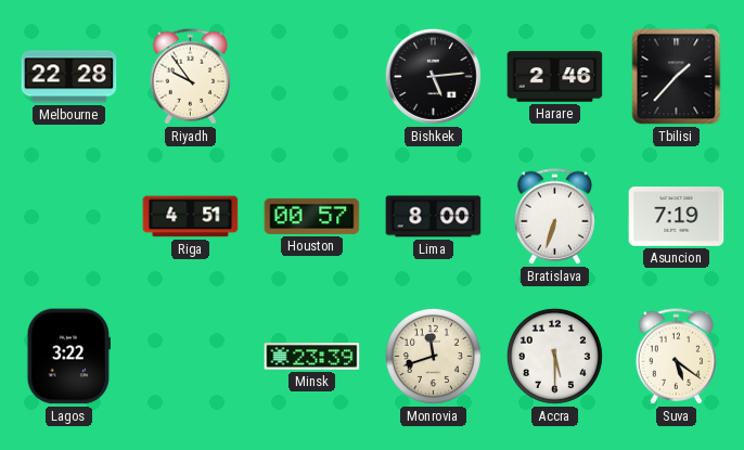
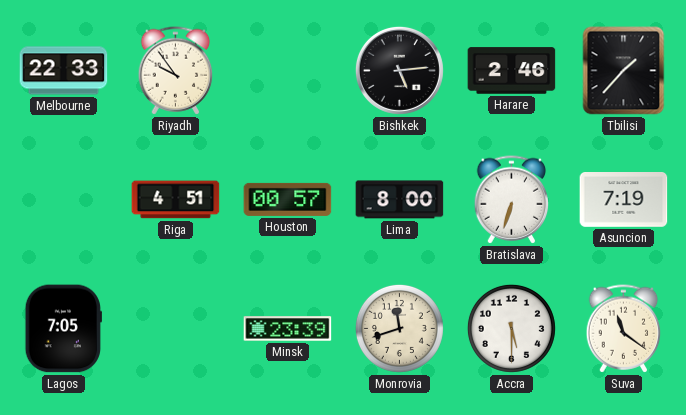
Melbourne: 22:28 -> 22:33 (64, 71)
Lagos: 3:22 -> 7:05 (63, 329)
Suva: 5:21 -> 11:21 (624, 329)
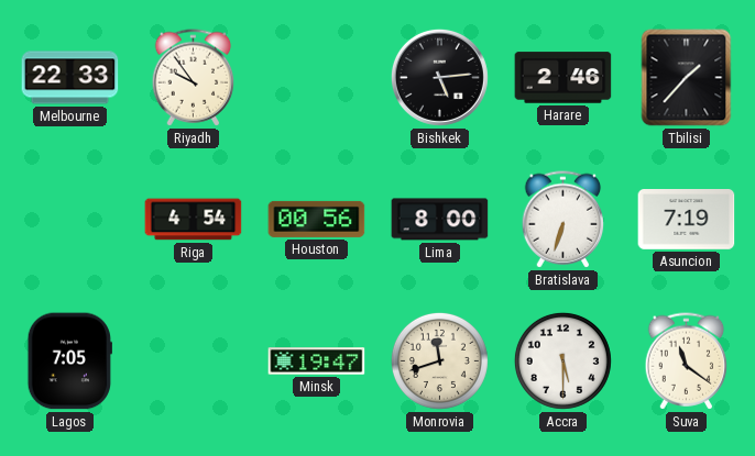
Riga: 4:51 -> 4:54 (194, 220)
Houston: 00:57 -> 00:56 (317, 219)
Minsk: 23:39 -> 19:47 (317, 362)
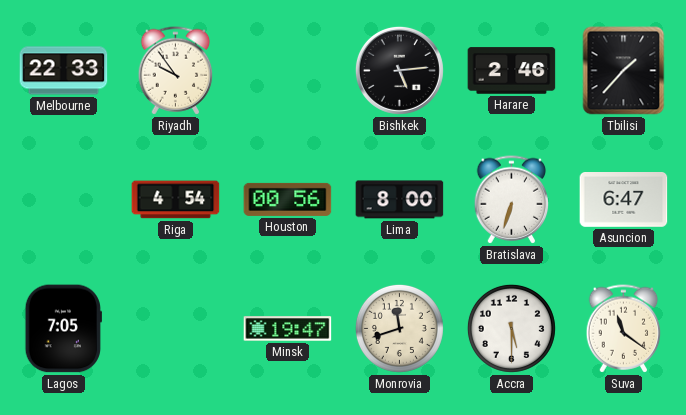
Asuncion: 7:19 -> 6:47 (624, 200)
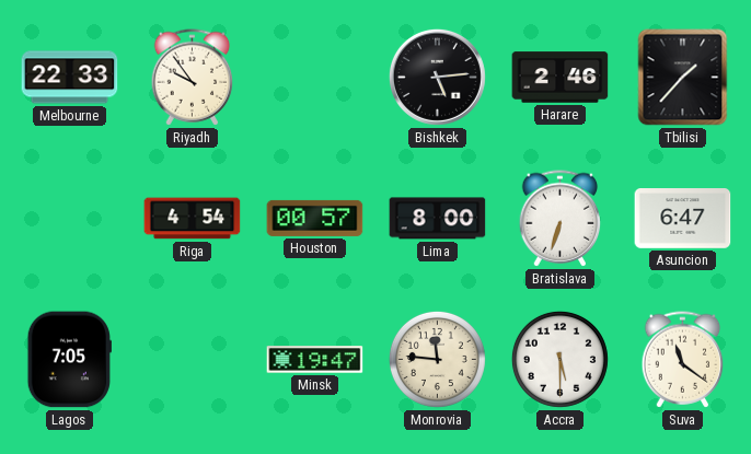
Houston: 00:56 -> 00:57 (315, 218)
Monrovia: 11:42 -> 11:46 (437, 359)
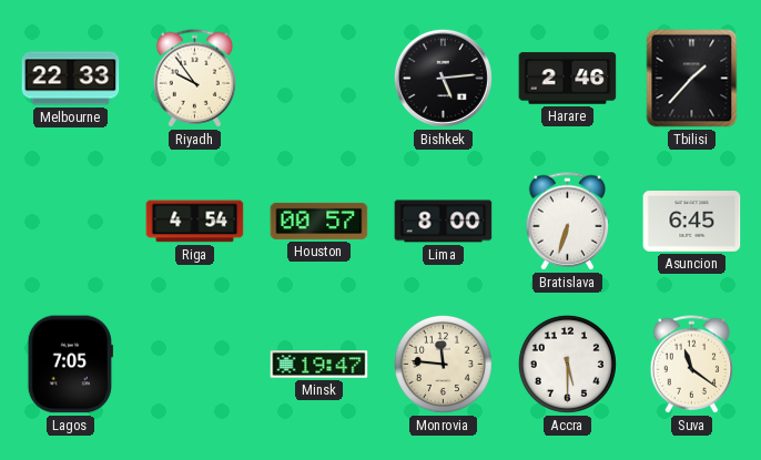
Asuncion: 6:47 -> 6:45 (692, 222)
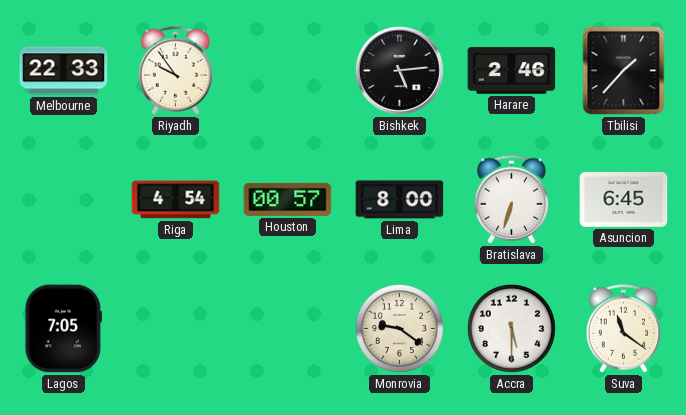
Minsk: 19:47 -> none (319, 365)
Monrovia: 11:46 -> 9:21 (399, 328)
